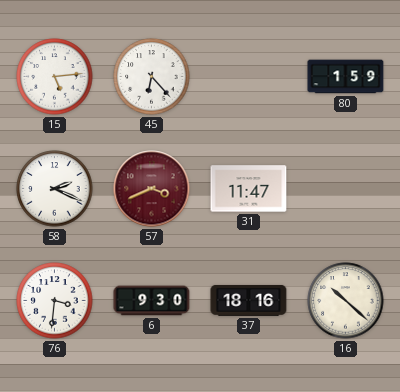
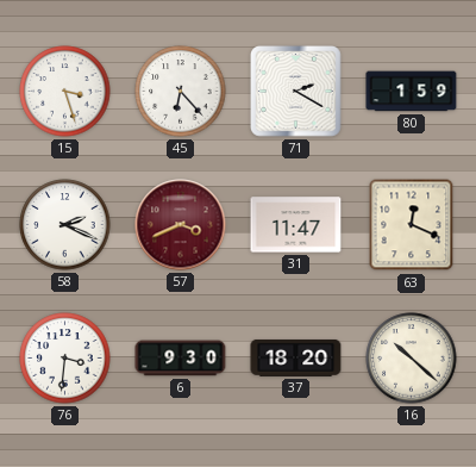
15: 5:14 -> 3:27 (65, 92)
71: none -> 2:20 (296, 92)
63: none -> 12:19 (412, 225)
37: 18:16 -> 18:20 (296, 357)
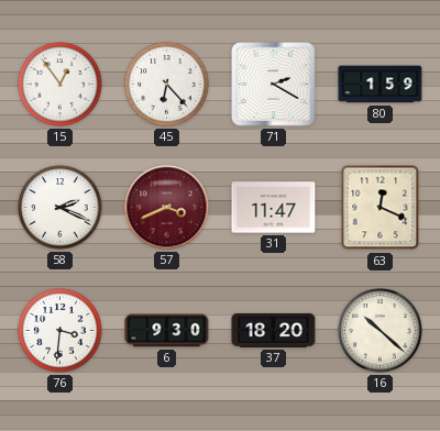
15: 3:27 -> 12:54 (61, 85)
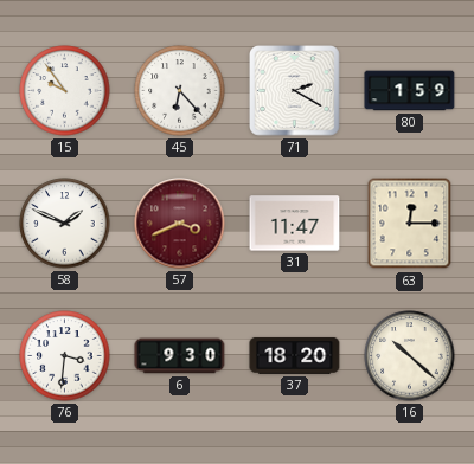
15: 12:54 -> 9:54 (65, 91)
58: 2:19 -> 1:49 (65, 224)
63: 12:19 -> 12:15 (410, 224)
